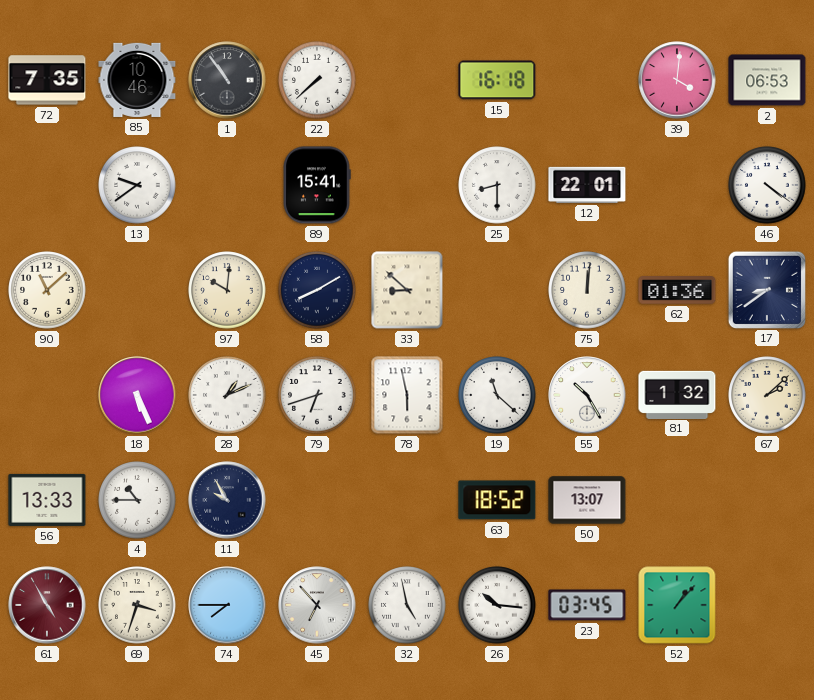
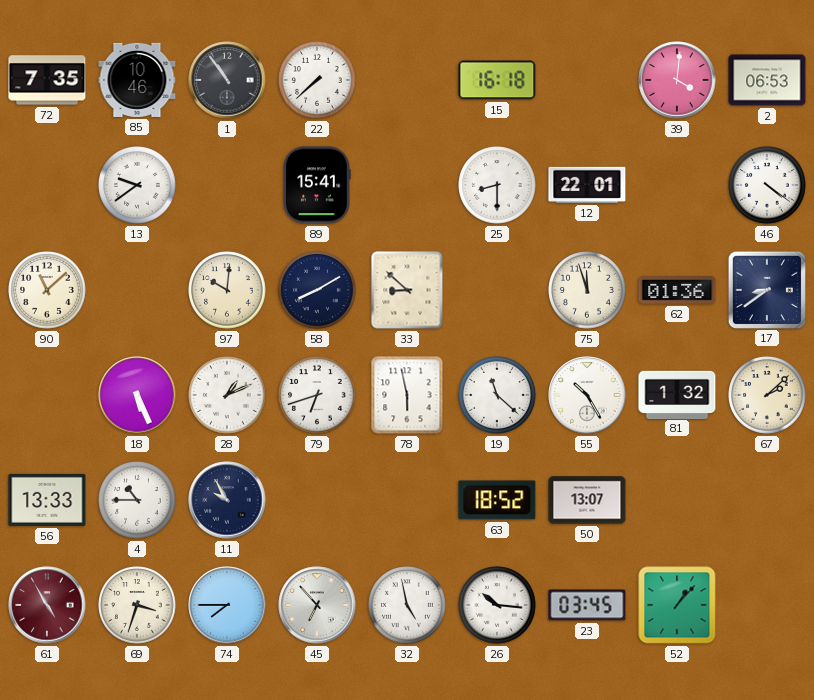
75: 12:01 -> 11:57 (587, 290)
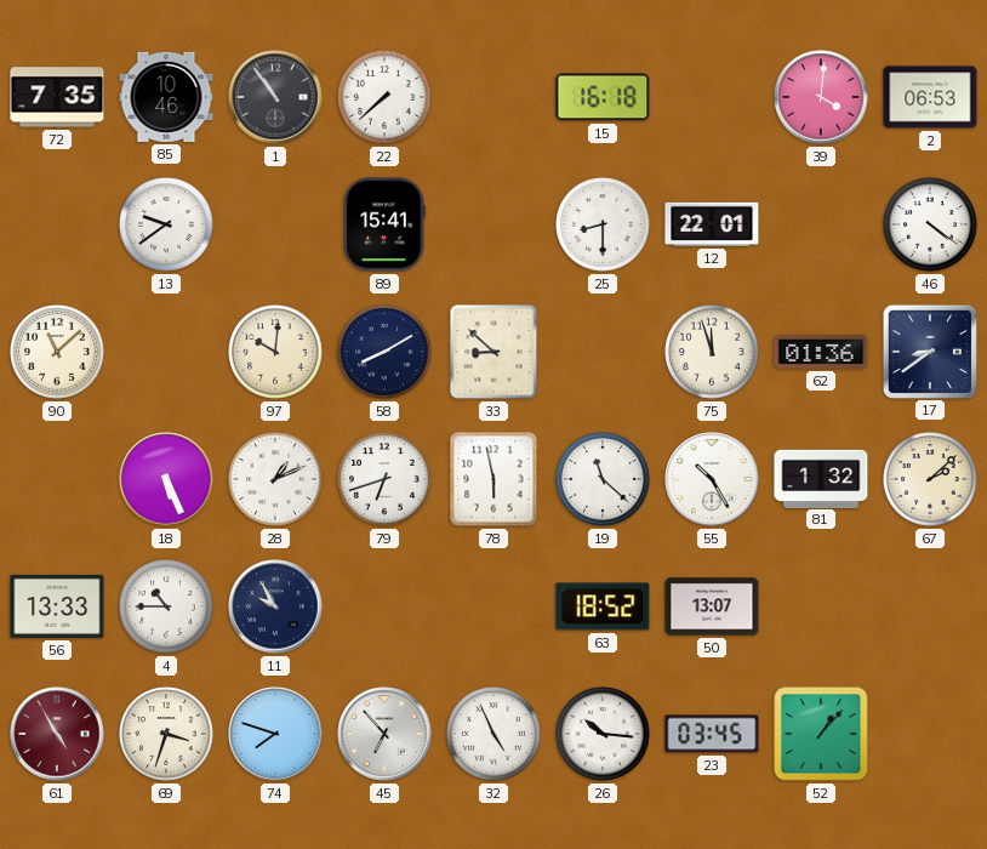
74: 7:45 -> 7:48 (275, 734)
32: 4:58 -> 4:56 (493, 734)
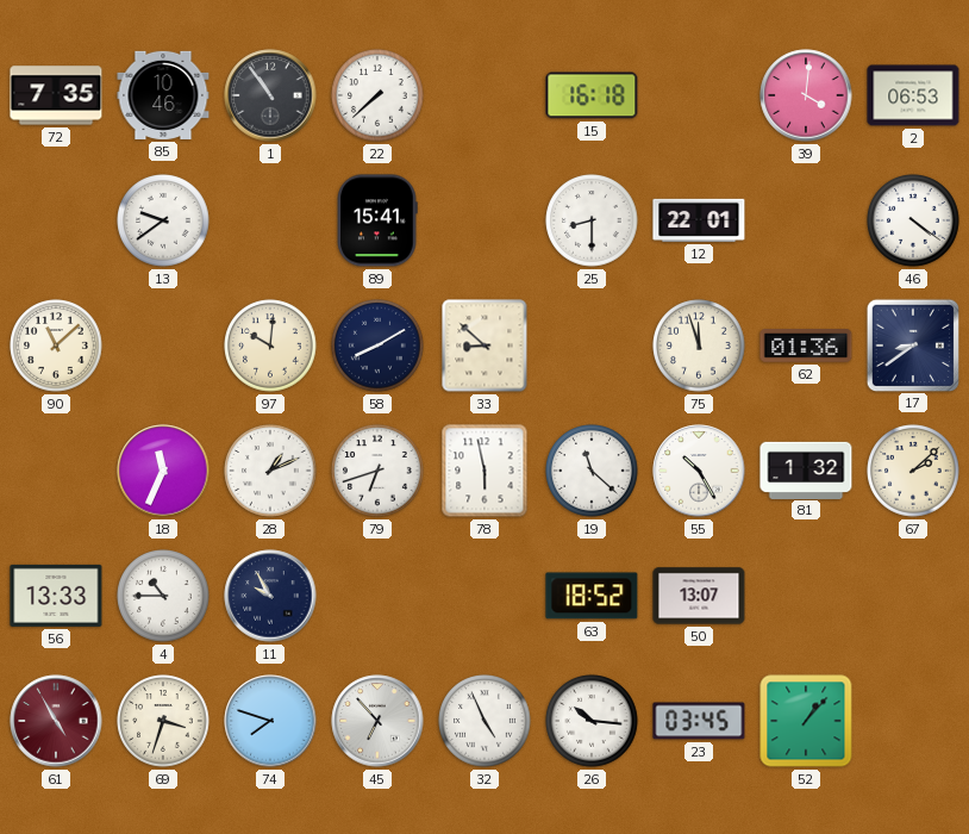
18: 5:26 -> 11:34 (163, 471)
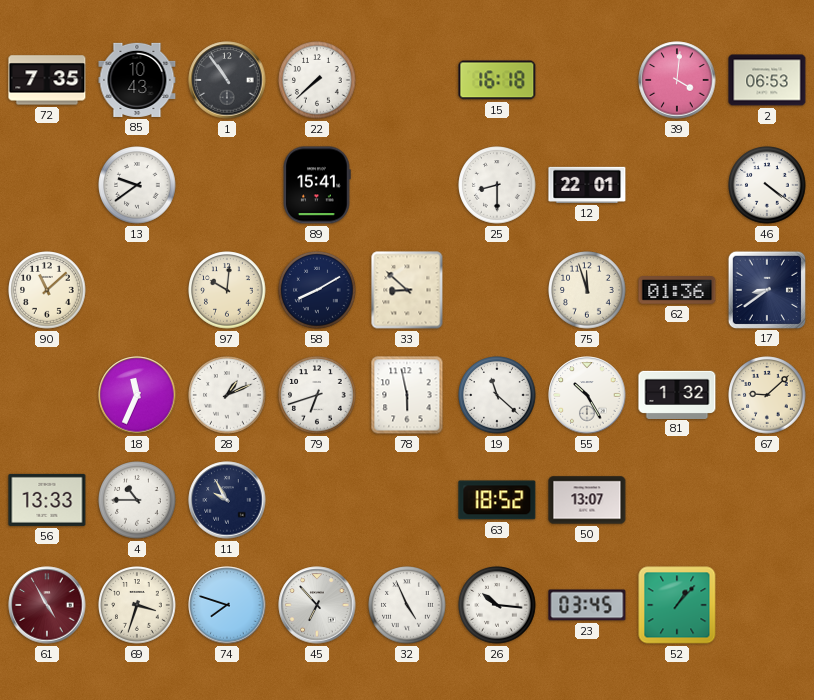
85: 10:46 -> 10:43 (137, 80)
67: 2:08 -> 9:08 (767, 395)
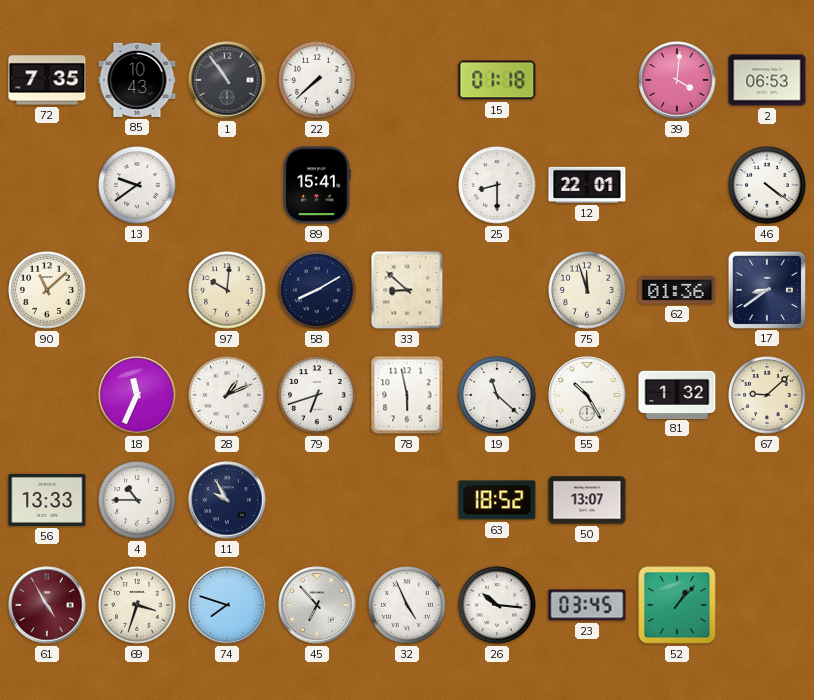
15: 16:18 -> 01:18 (497, 80)
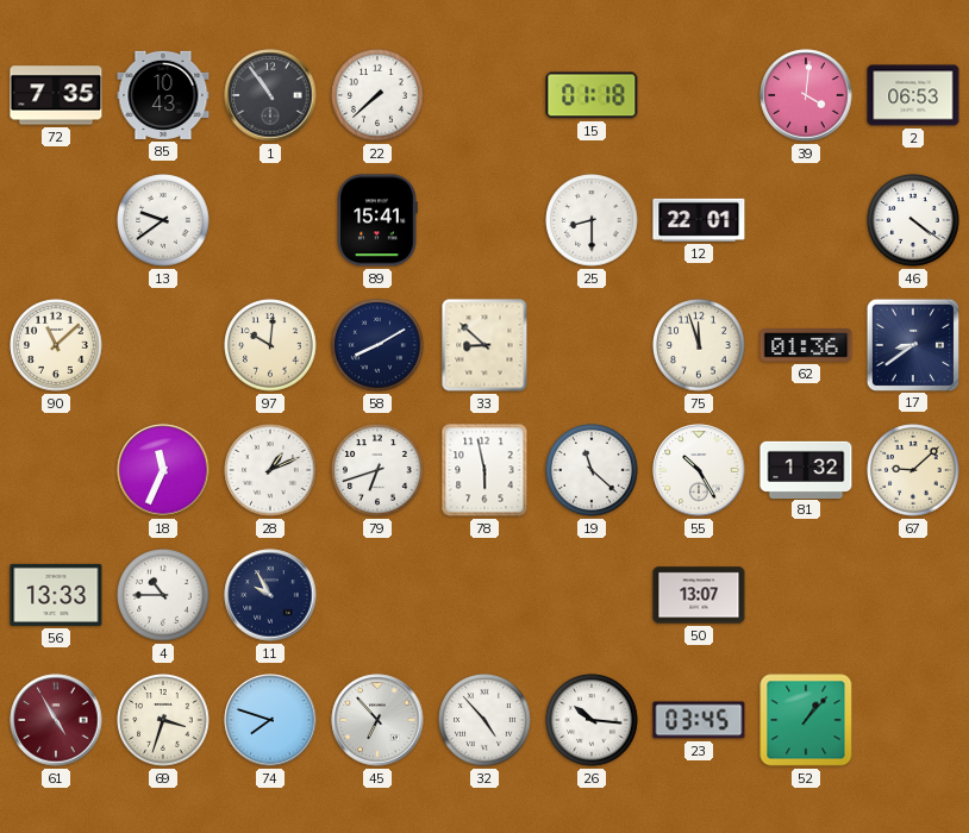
63: 18:52 -> none (497, 500)
32: 4:56 -> 4:53 (484, 720)
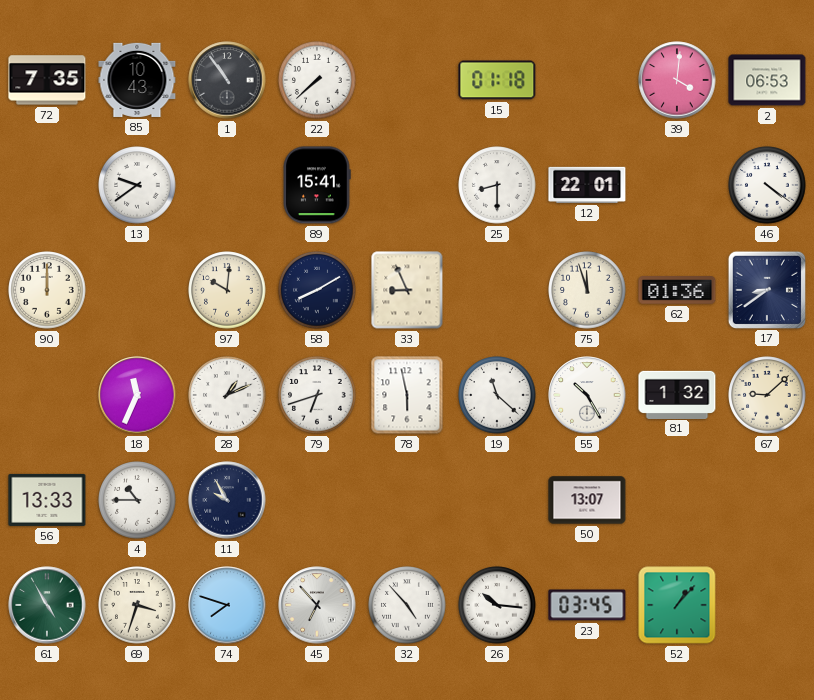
90: 11:08 -> 12:00 (47, 290)
33: 8:52 -> 8:56 (407, 290)
61 dial: burgundy -> green (47, 605)
